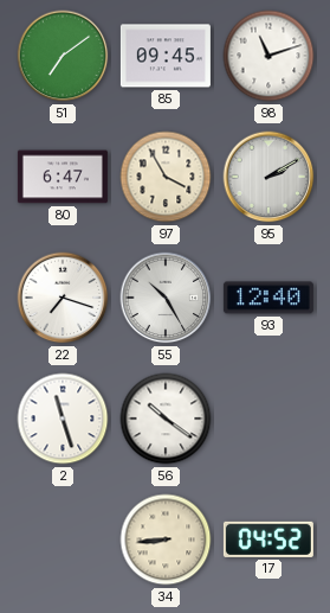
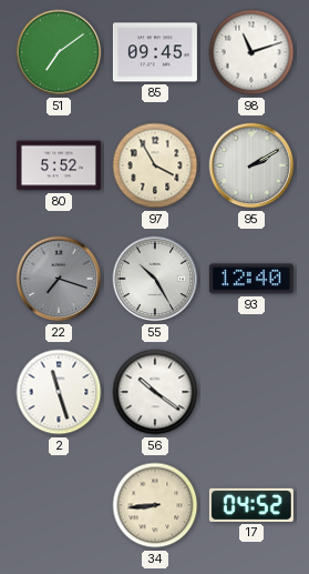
80: 6:47 -> 5:52 (59, 165)
22 dial: white -> grey (59, 279)
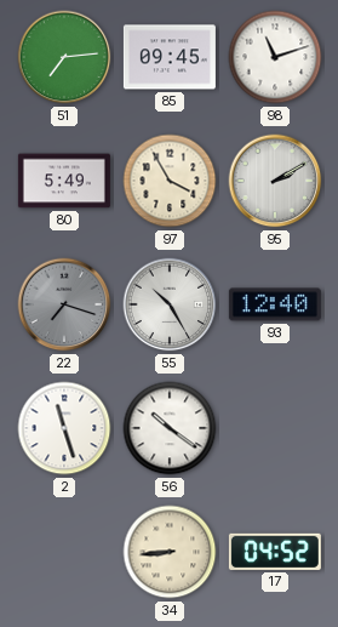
51: 7:09 -> 7:14 (64, 57)
80: 5:52 -> 5:49 (64, 181)
